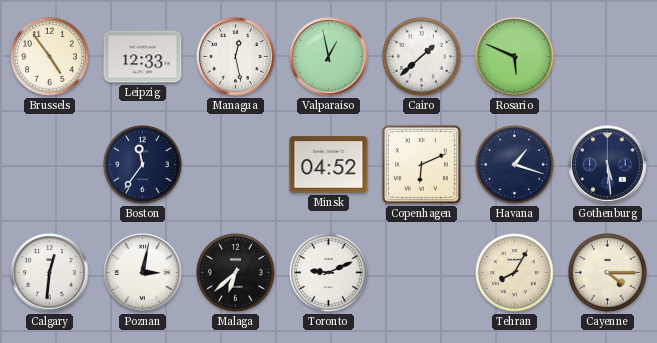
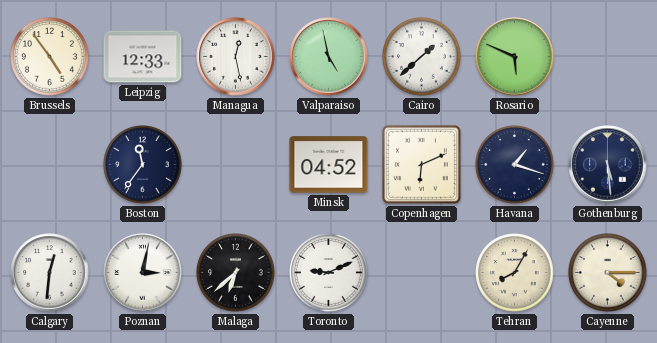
Valparaiso: 12:58 -> 4:58 (329, 57)
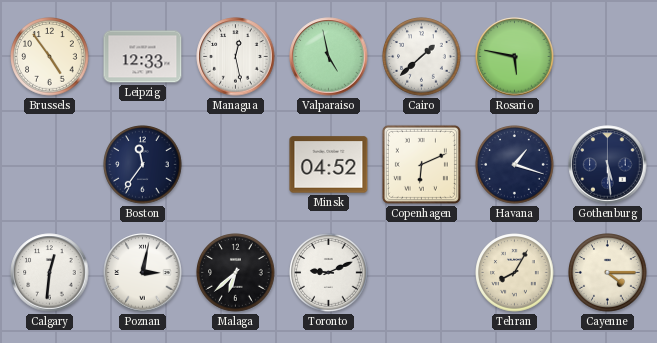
Rosario: 5:49 -> 5:47 (515, 57)
